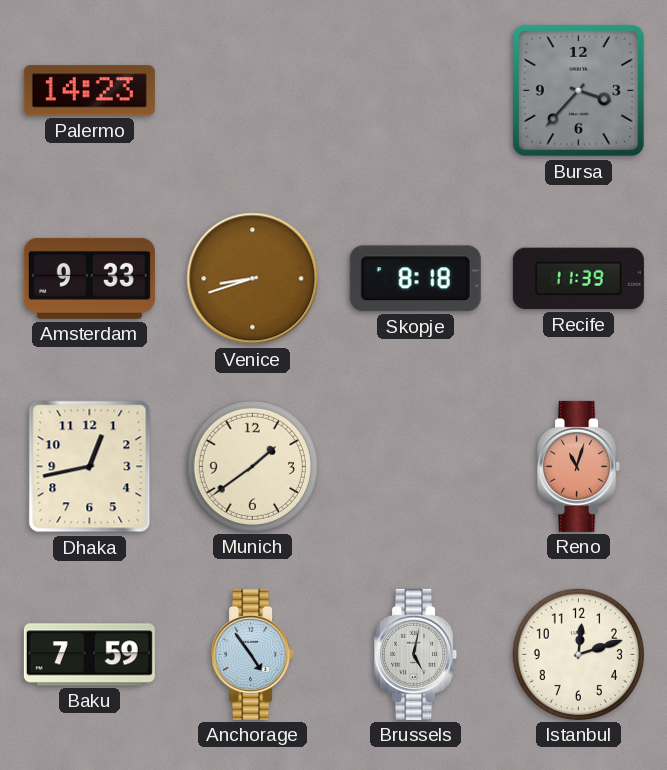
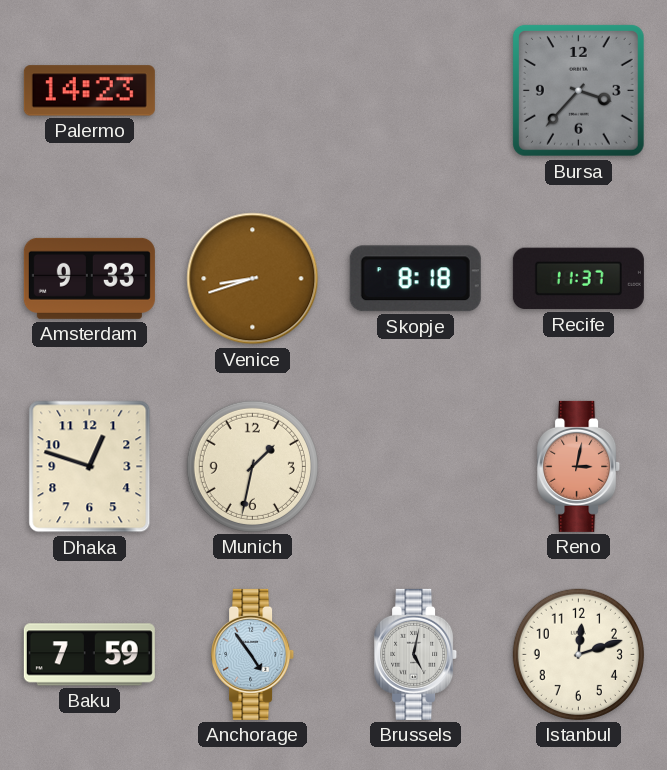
Recife: 11:39 -> 11:37 (578, 279)
Dhaka: 12:43 -> 12:48 (90, 467)
Munich: 1:39 -> 1:32 (252, 466)
Reno: 11:03 -> 3:02 (579, 466)
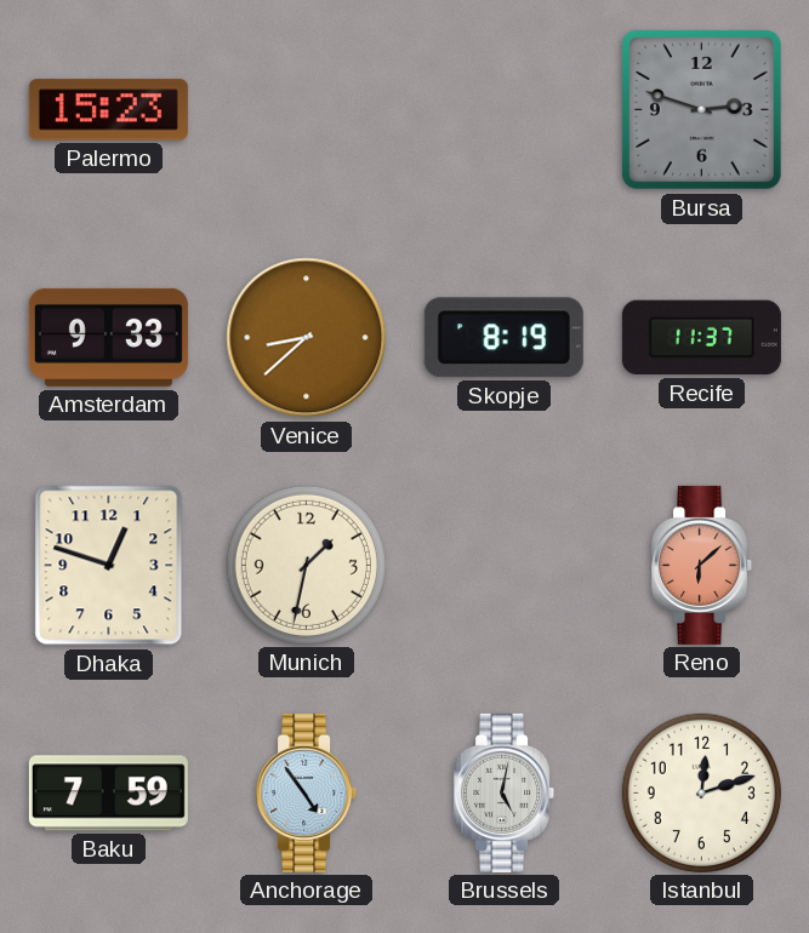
Palermo: 14:23 -> 15:23 (108, 110)
Bursa: 3:37 -> 2:48 (701, 109)
Venice: 8:42 -> 8:38 (307, 338)
Skopje: 8:18 -> 8:19 (503, 338)
Reno: 3:02 -> 6:08 (702, 565)
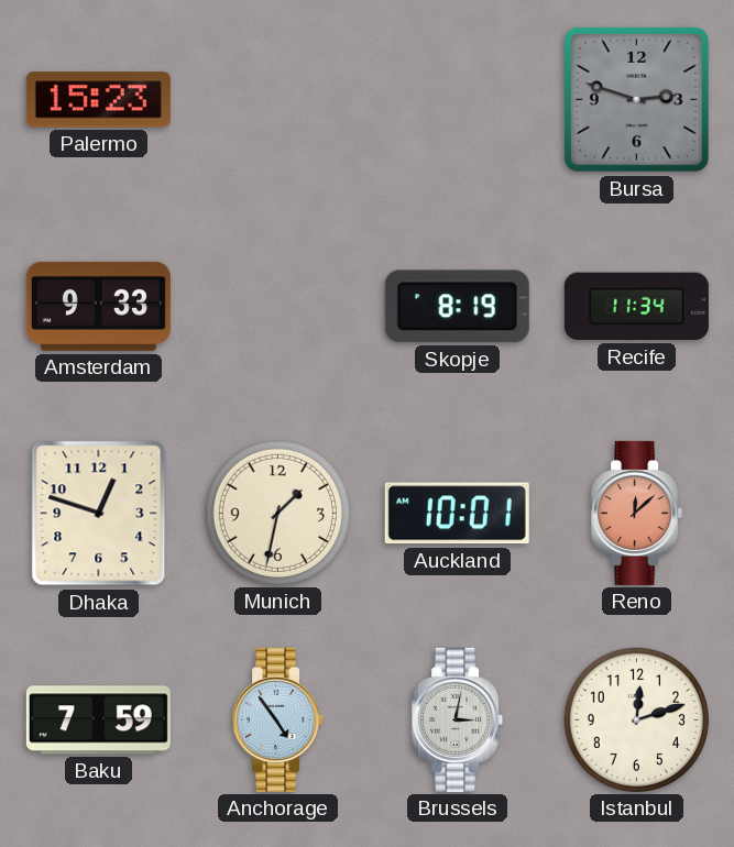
Venice: 8:38 -> none (307, 338)
Recife: 11:37 -> 11:34 (636, 307)
Auckland: none -> 10:01 (457, 514)
Reno: 6:08 -> 12:08 (637, 513)
Brussels: 5:02 -> 3:02 (458, 719)
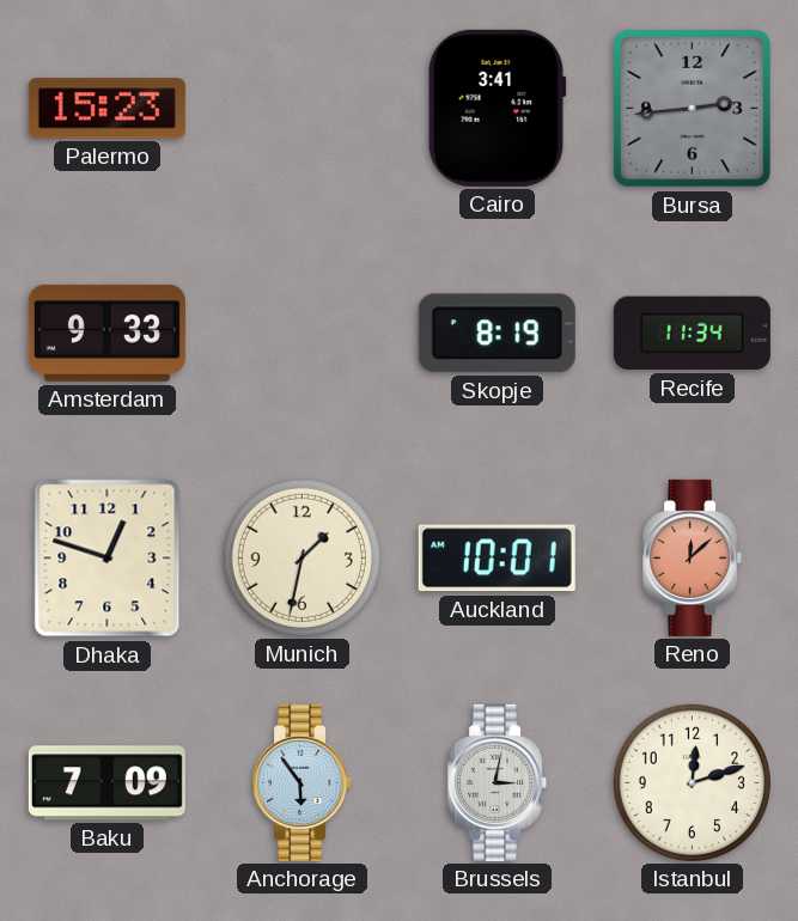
Cairo: none -> 3:41 (497, 108)
Bursa: 2:48 -> 2:44 (692, 108)
Baku: 7:59 -> 7:09 (106, 783)
Anchorage: 4:54 -> 5:54 (303, 782)
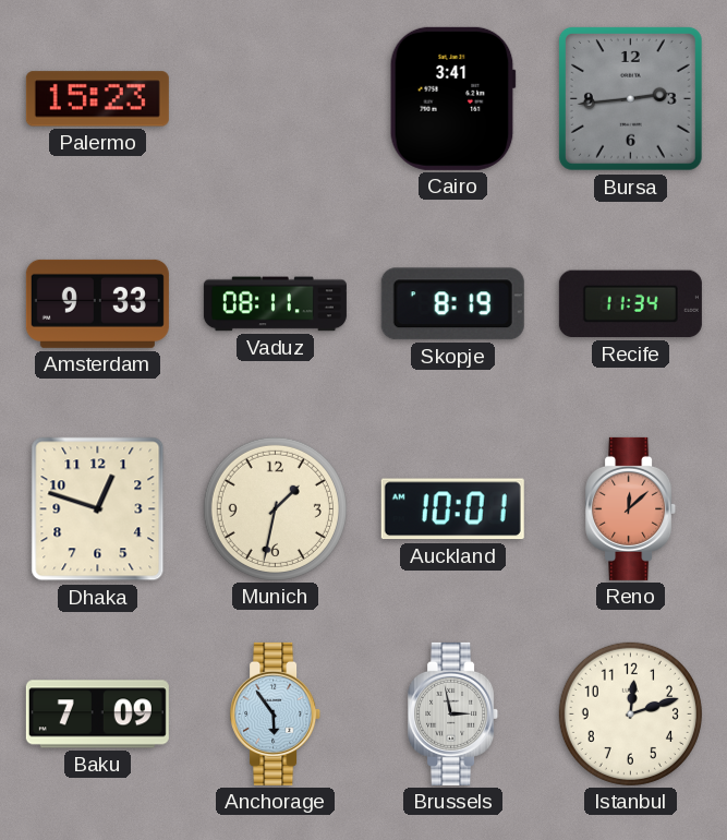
Vaduz: none -> 08:11 (275, 304)
Brussels: 3:02 -> 2:58 (453, 713)
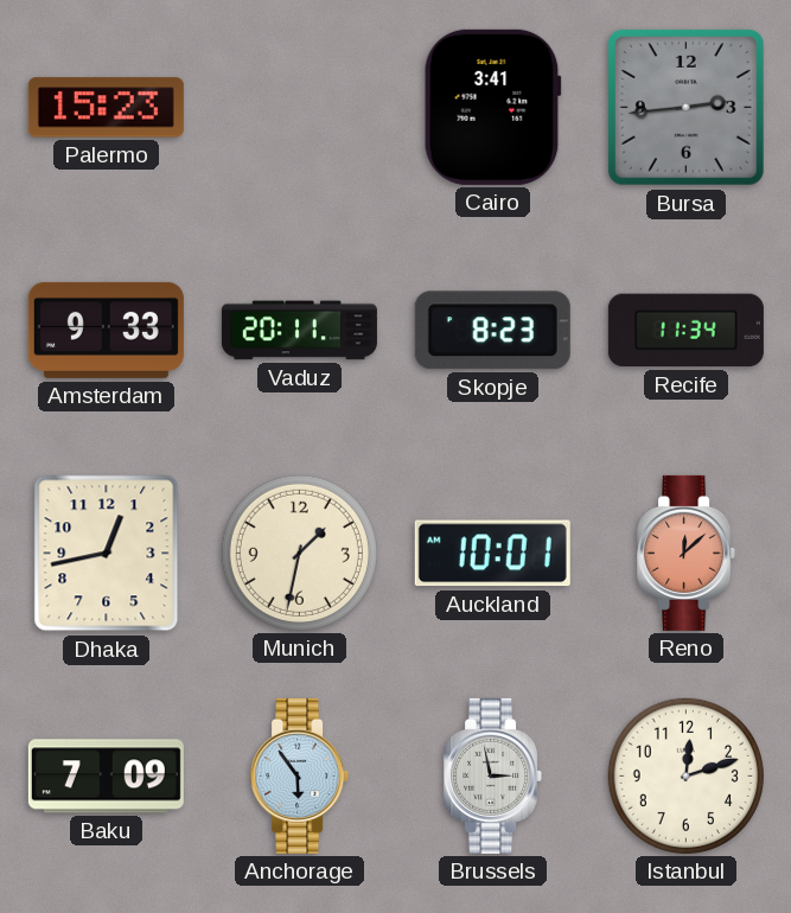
Vaduz: 08:11 -> 20:11 (299, 331)
Skopje: 8:19 -> 8:23 (492, 331)
Dhaka: 12:48 -> 12:43 (107, 554)
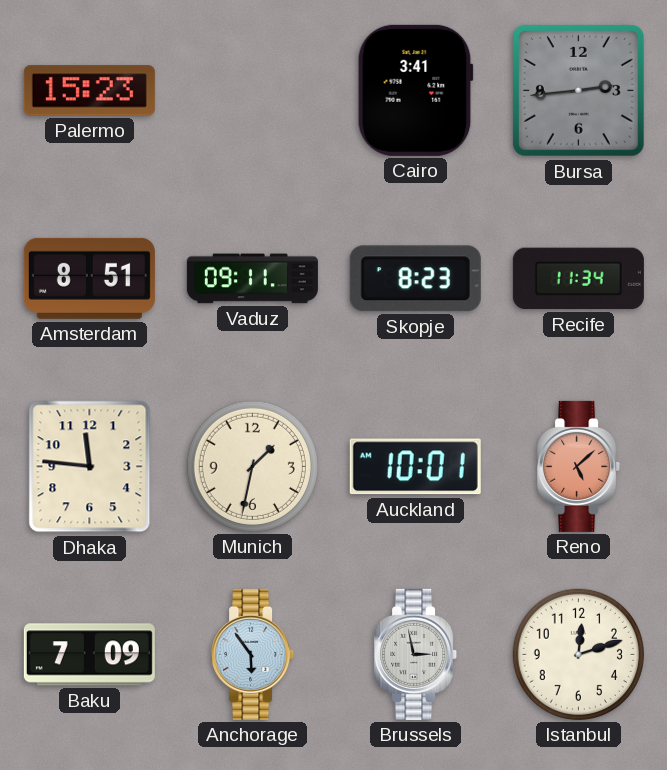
Amsterdam: 9:33 -> 8:51 (89, 278)
Vaduz: 20:11 -> 09:11 (252, 279)
Dhaka: 12:43 -> 11:46 (90, 467)
Reno: 12:08 -> 5:08 (579, 466)
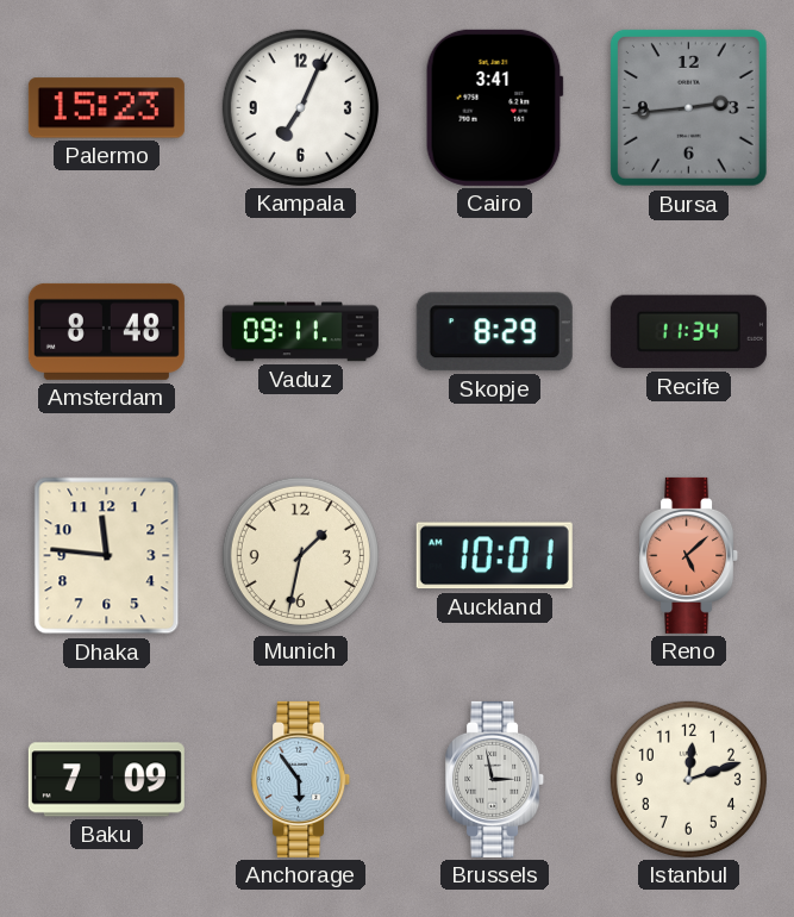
Kampala: none -> 7:04 (300, 107)
Amsterdam: 8:51 -> 8:48 (106, 331)
Skopje: 8:23 -> 8:29 (494, 332)
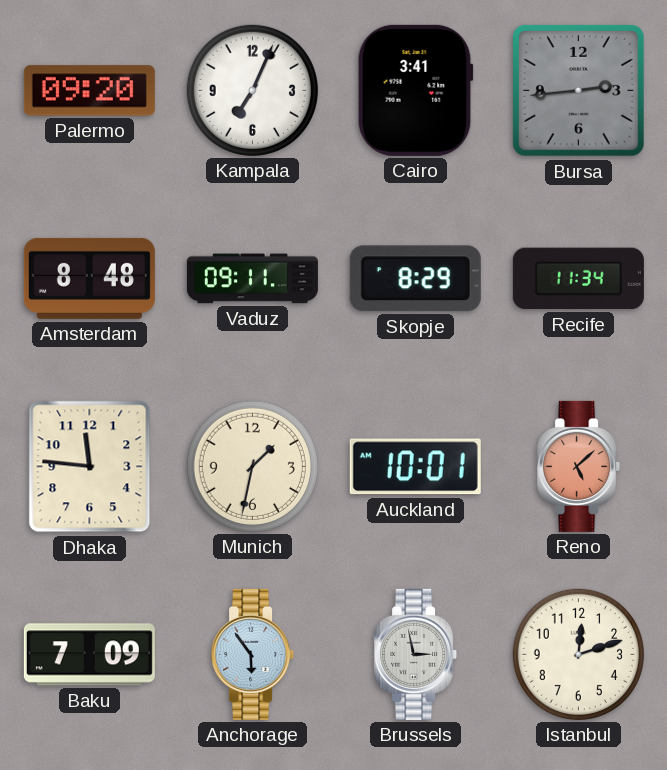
Palermo: 15:23 -> 09:20 (89, 91)
